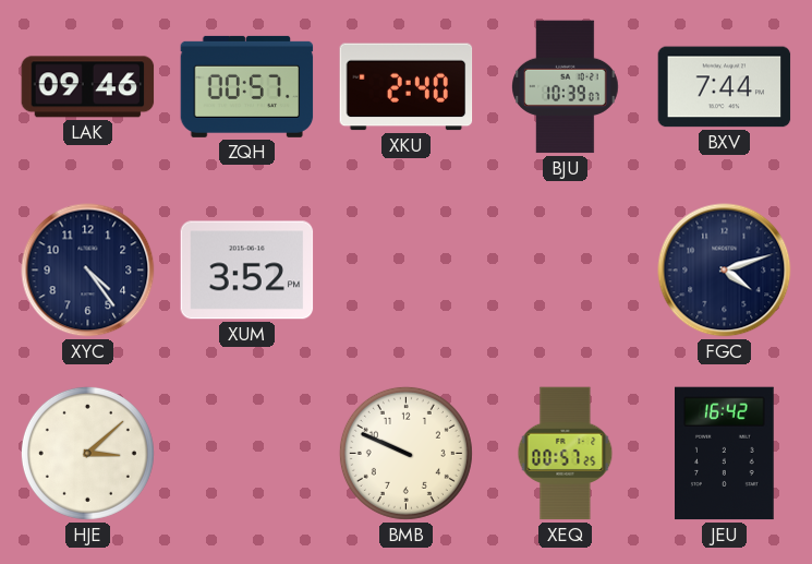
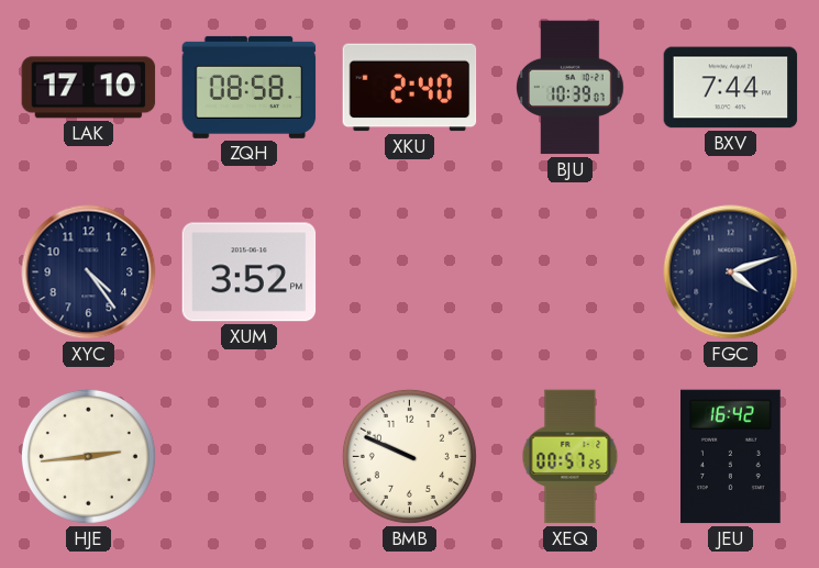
LAK: 09:46 -> 17:10 (89, 88)
ZQH: 00:57 -> 08:58 (250, 87)
HJE: 3:08 -> 2:44 (88, 456)
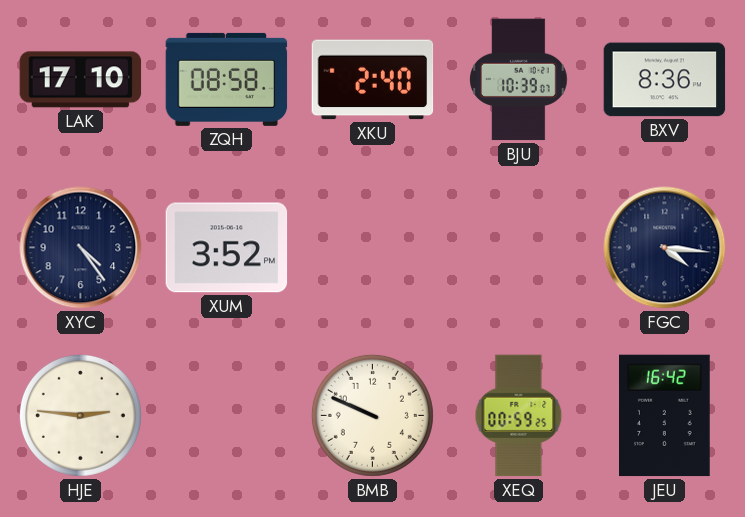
BXV: 7:44 -> 8:36 (665, 80)
FGC: 4:12 -> 4:16 (665, 248)
HJE: 2:44 -> 2:46 (80, 415)
XEQ: 00:57 -> 00:59 (519, 416)
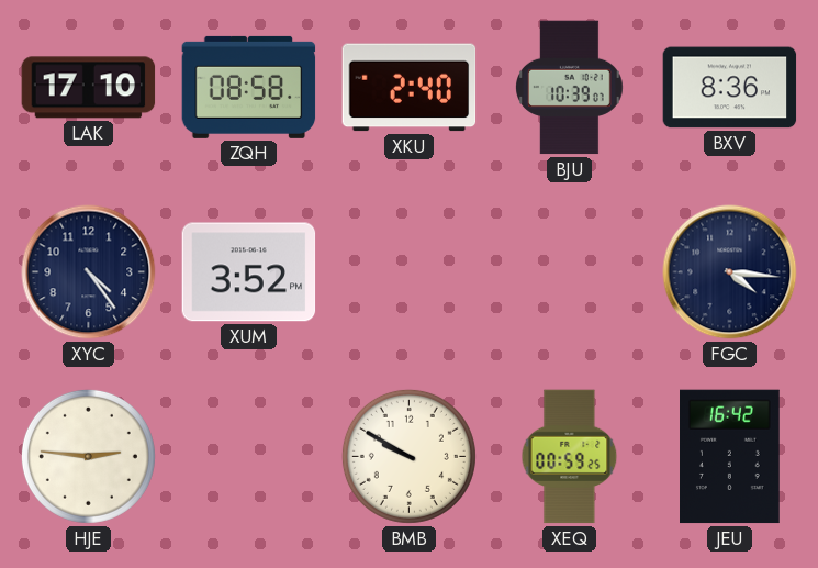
BMB: 9:49 -> 9:50 (408, 456)
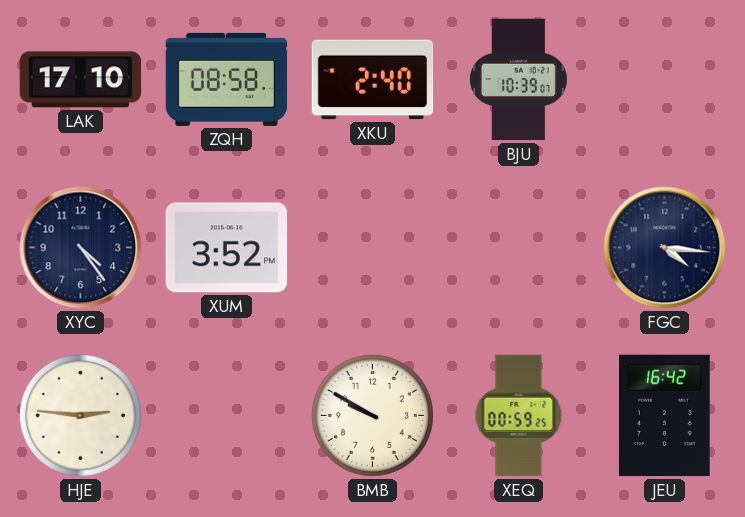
BXV: 8:36 -> none (730, 88)
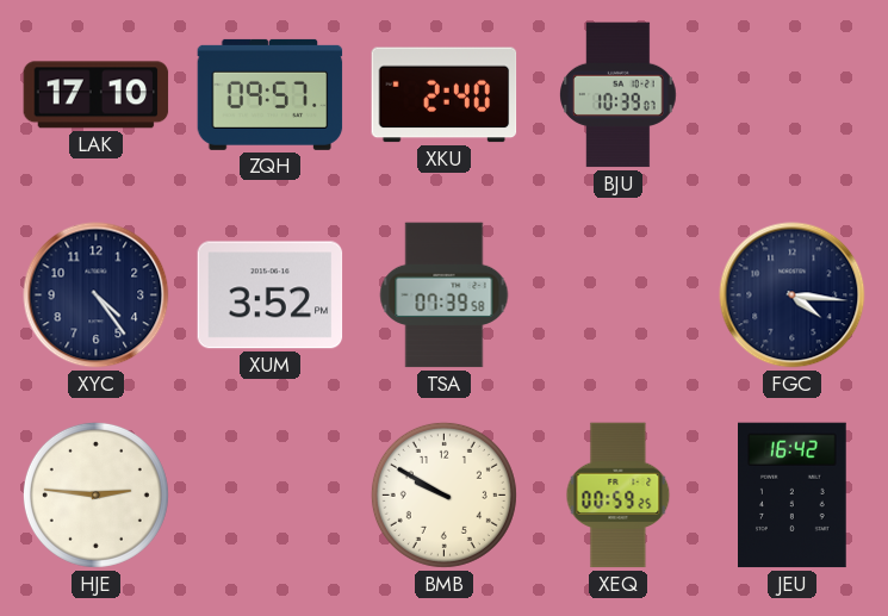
ZQH: 08:58 -> 09:57 (271, 94)
TSA: none -> 07:39 (445, 295)
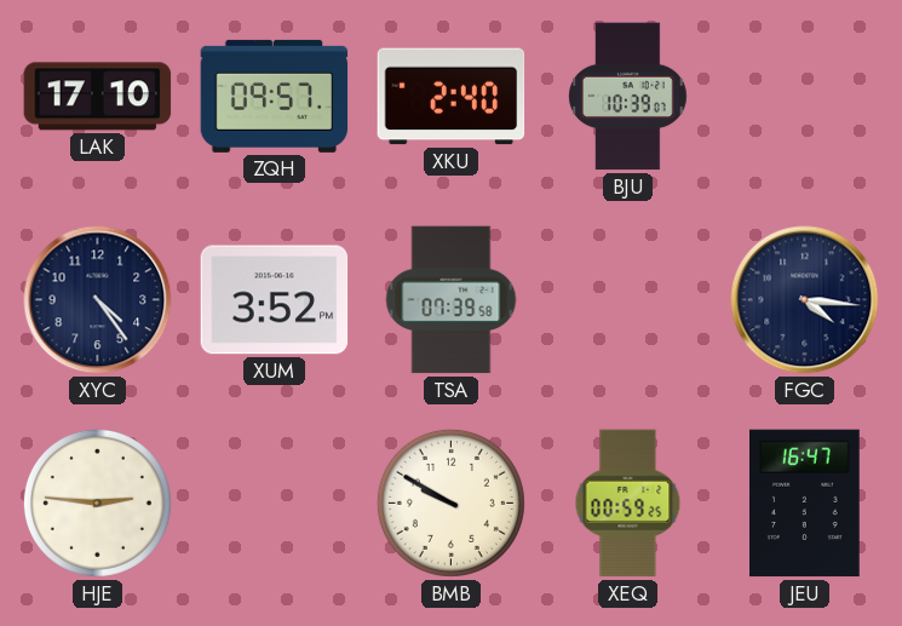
JEU: 16:42 -> 16:47 (805, 504)
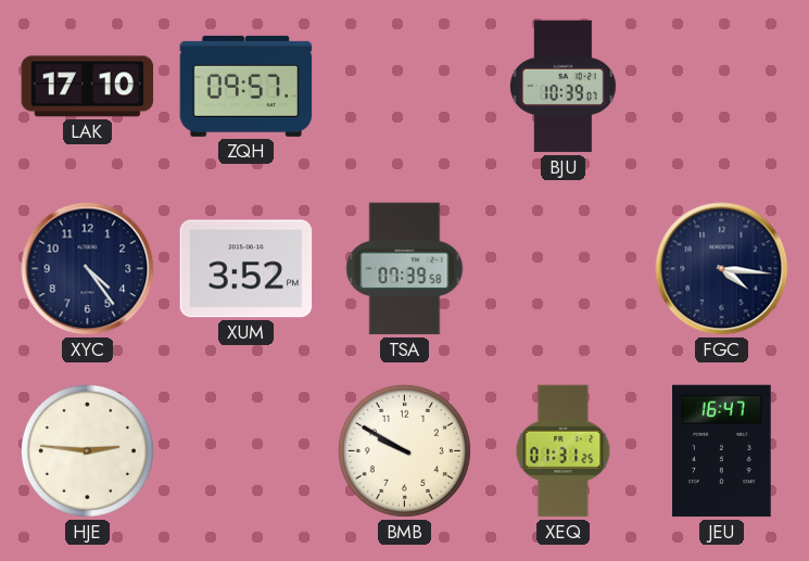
XKU: 2:40 -> none (452, 97)
XEQ: 00:59 -> 01:31 (564, 451)
